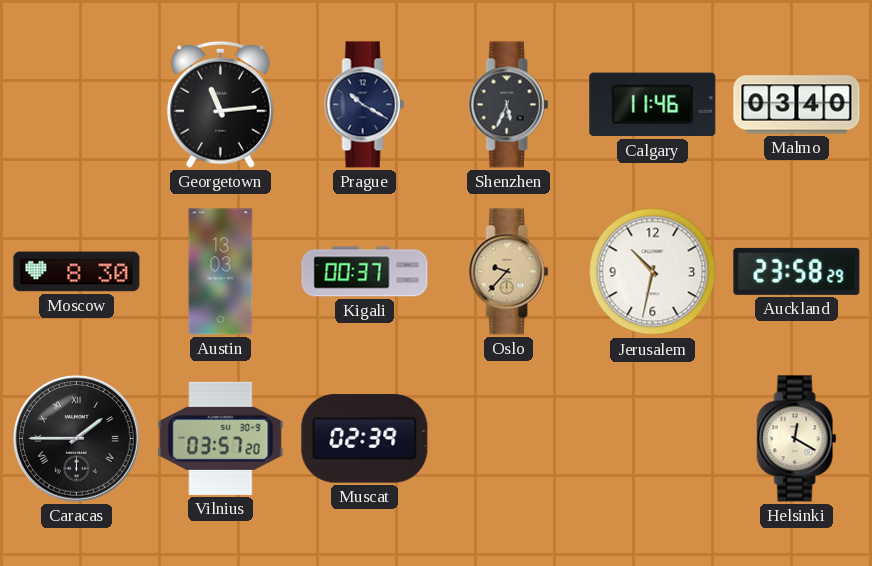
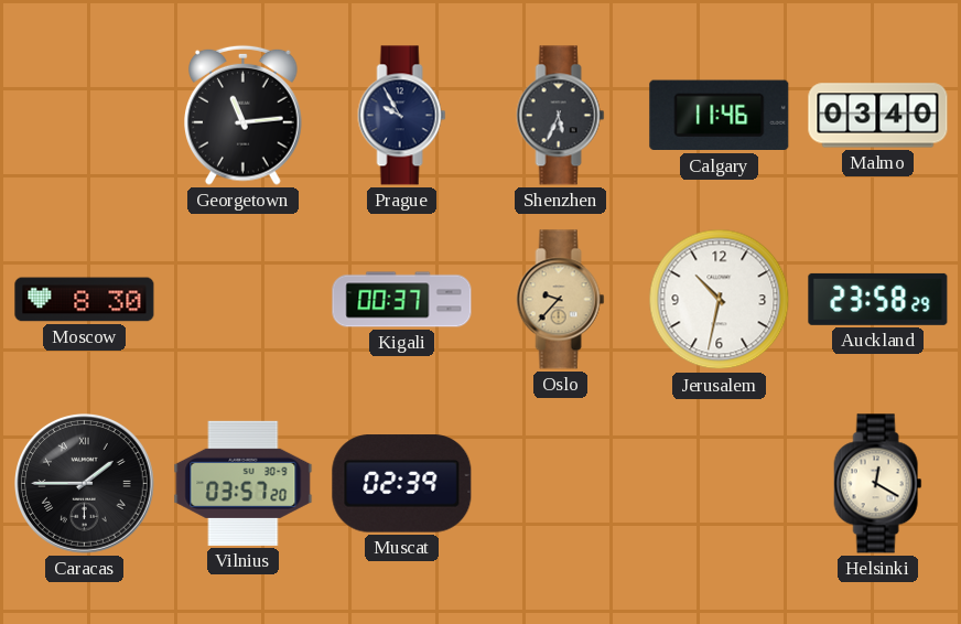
Prague: 10:20 -> 9:55 (402, 116)
Austin: 13:03 -> none (221, 272)
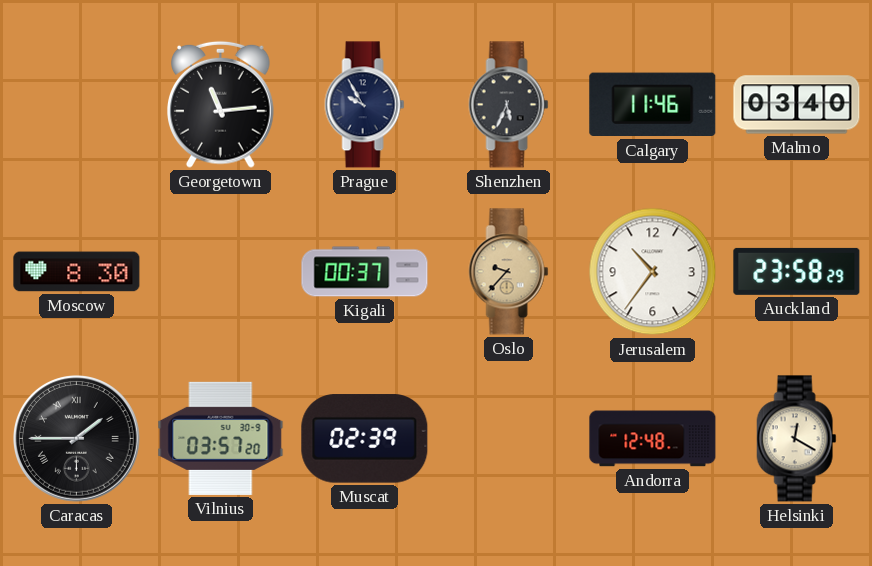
Jerusalem: 10:32 -> 10:36 (653, 272)
Andorra: none -> 12:48 (653, 439)
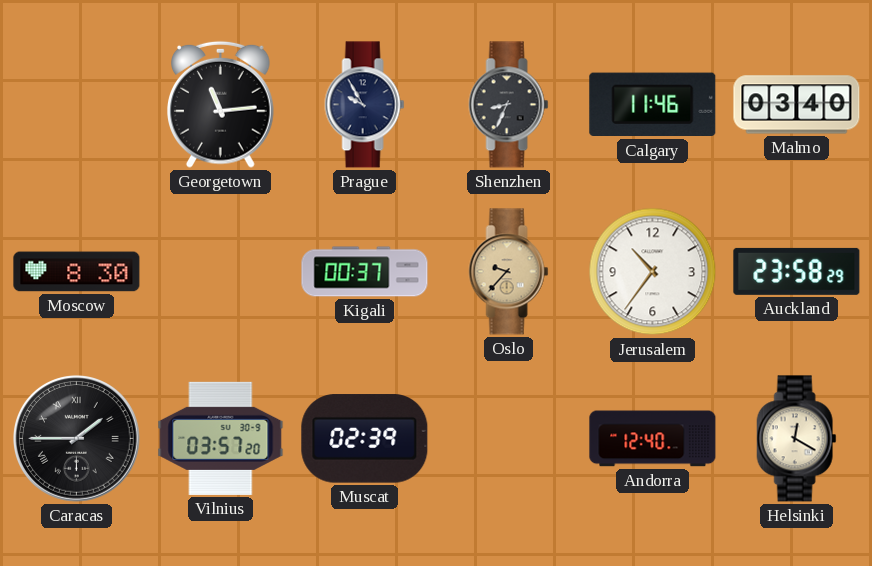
Shenzhen: 5:34 -> 8:34 (509, 105)
Andorra: 12:48 -> 12:40 (653, 439)
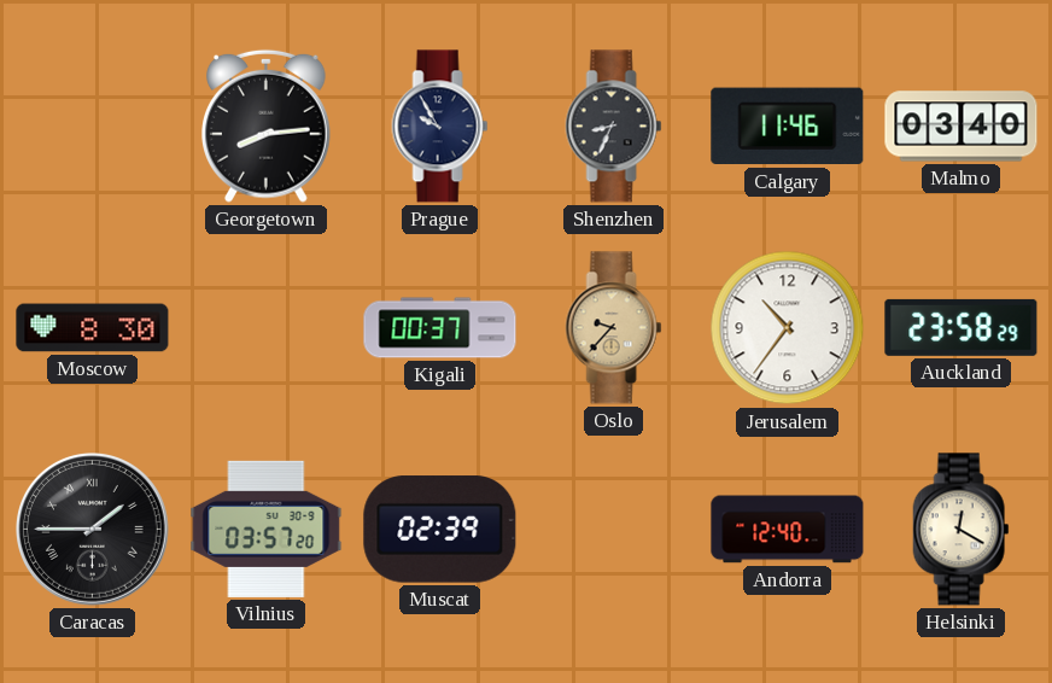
Georgetown: 11:14 -> 8:14 (267, 125)
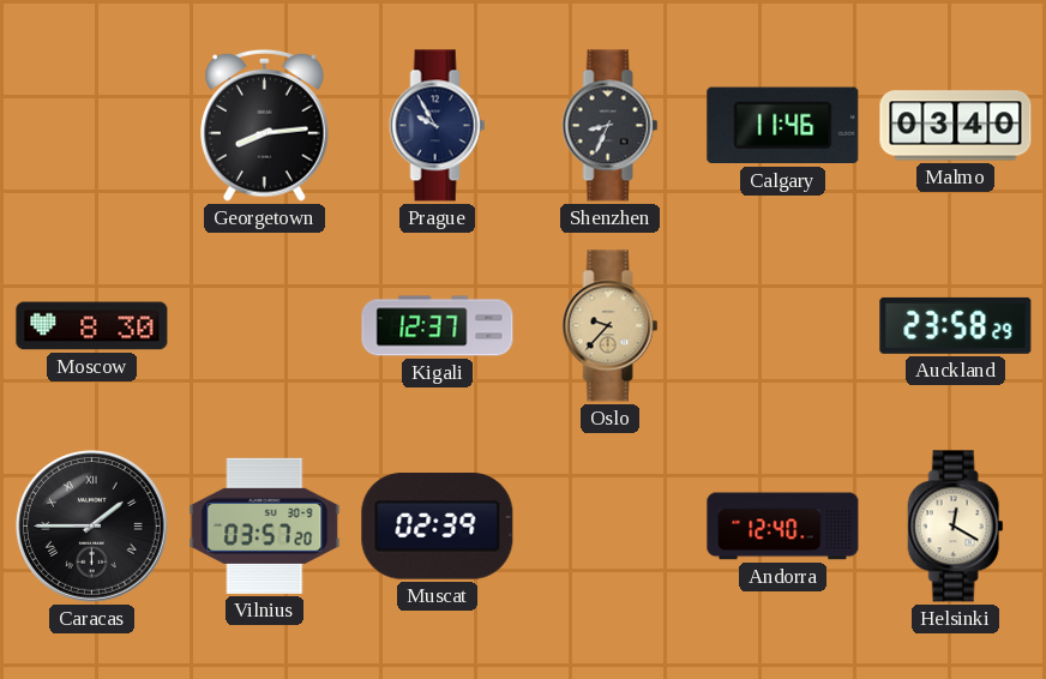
Kigali: 00:37 -> 12:37 (438, 326)
Jerusalem: 10:36 -> none (788, 328)
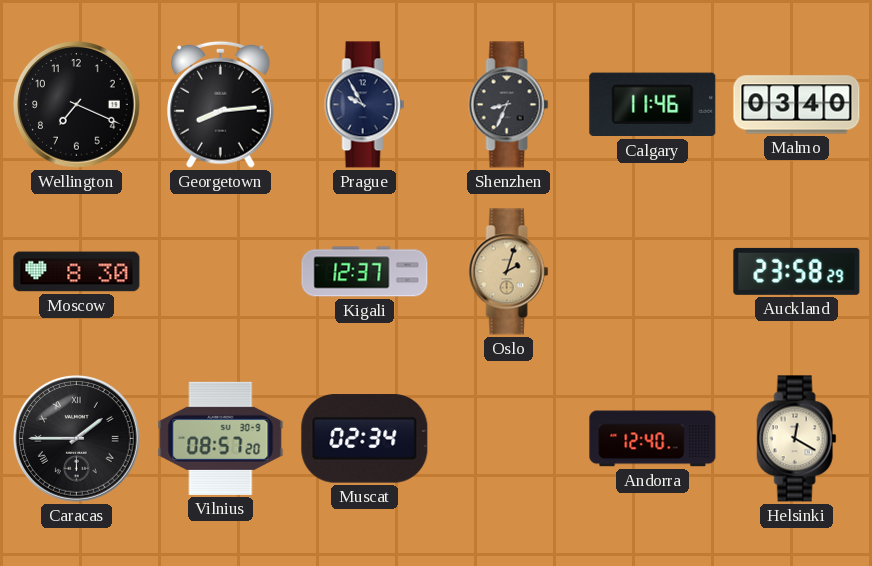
Wellington: none -> 7:19 (77, 105)
Oslo: 9:37 -> 2:03 (509, 272)
Vilnius: 03:57 -> 08:57 (221, 438)
Muscat: 02:39 -> 02:34 (365, 439)
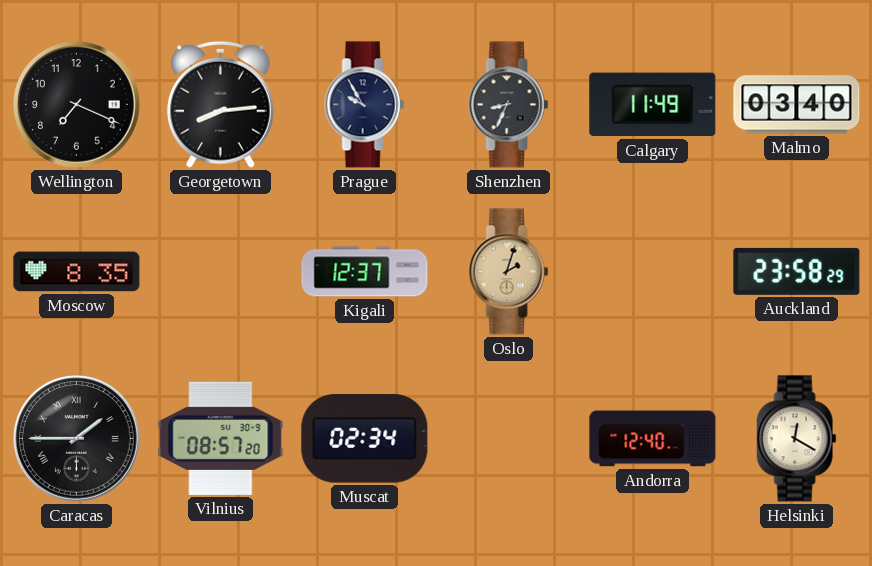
Calgary: 11:46 -> 11:49 (653, 105)
Moscow: 8:30 -> 8:35 (77, 272)
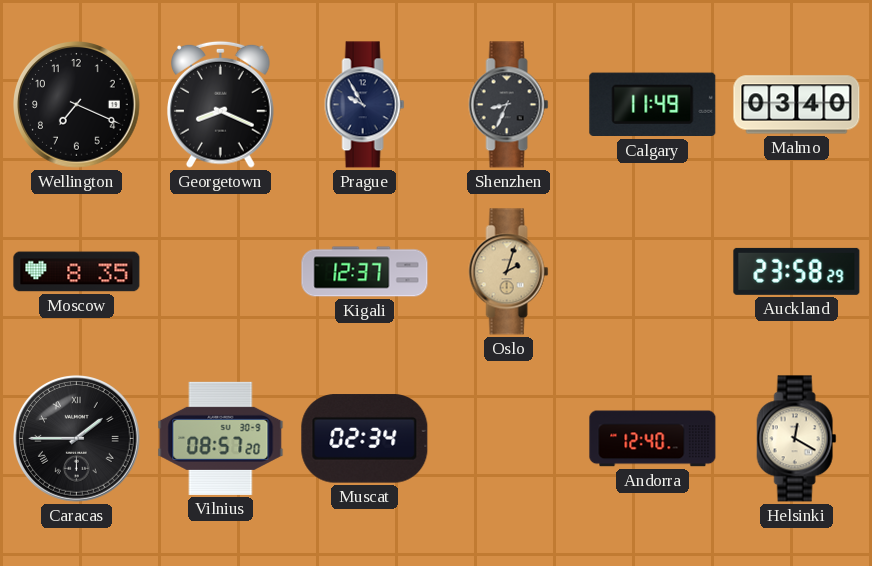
Georgetown: 8:14 -> 8:19 (221, 104)
